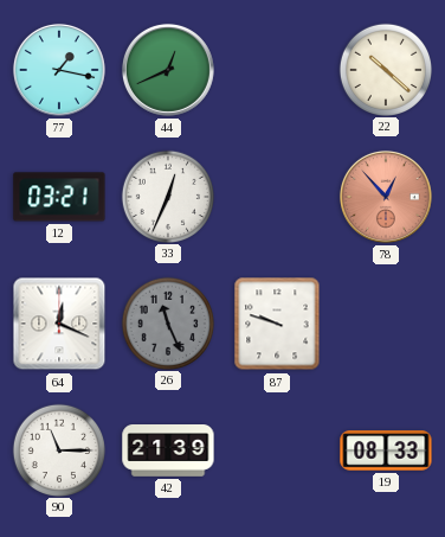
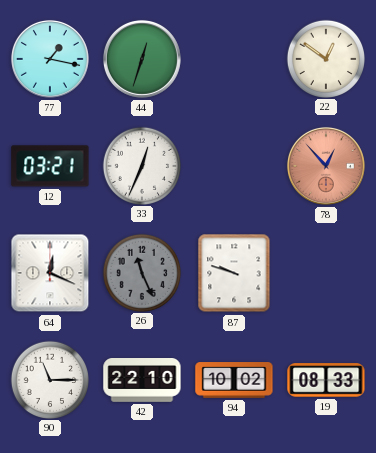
44: 12:41 -> 12:33 (142, 59)
22: 10:22 -> 12:51 (325, 58)
42: 21:39 -> 22:10 (142, 381)
94: none -> 10:02 (234, 380)
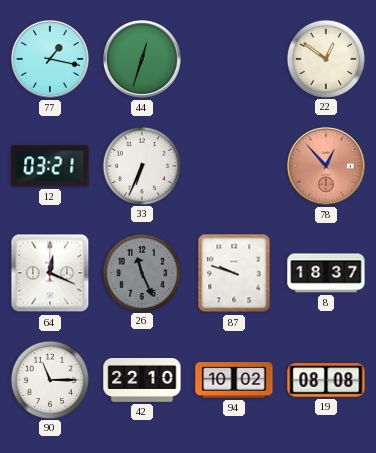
33: 12:34 -> 6:34 (141, 165)
8: none -> 18:37 (326, 273)
19: 08:33 -> 08:08 (326, 380)
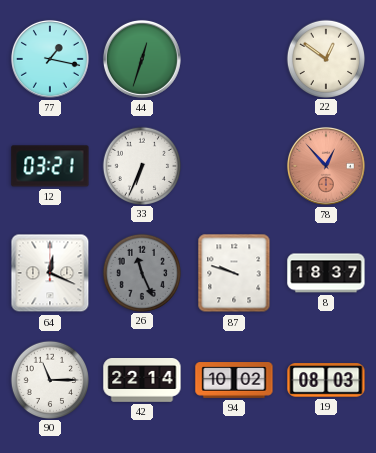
42: 22:10 -> 22:14 (142, 381)
19: 08:08 -> 08:03 (326, 380)
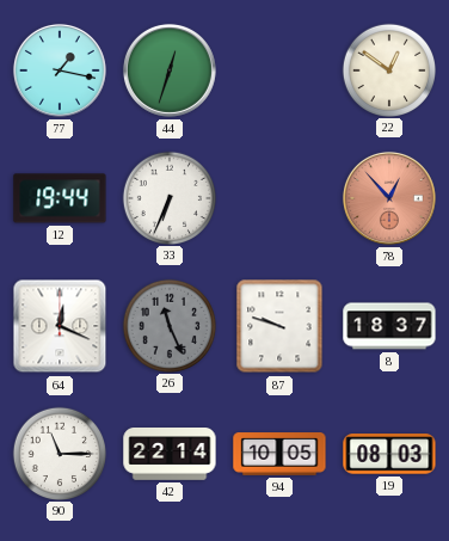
12: 03:21 -> 19:44 (60, 198)
94: 10:02 -> 10:05 (279, 454)
